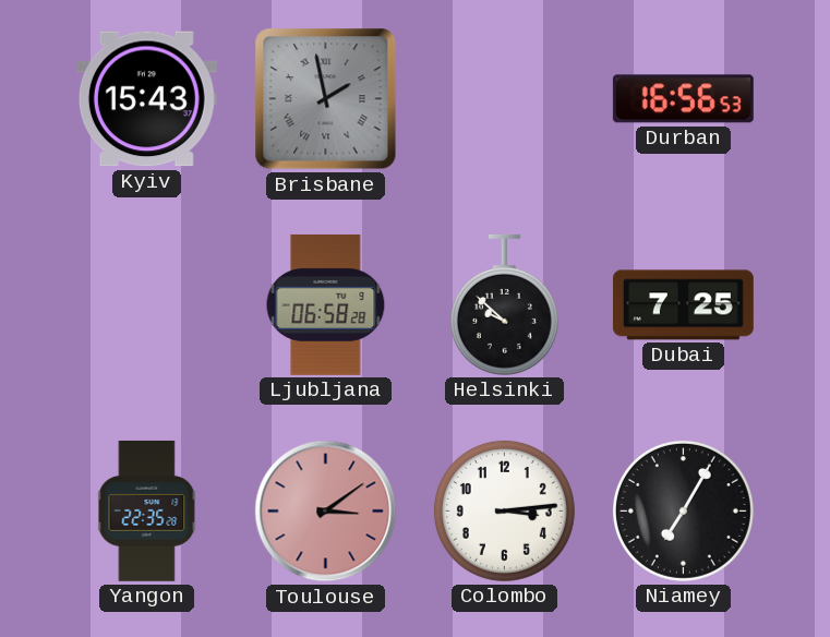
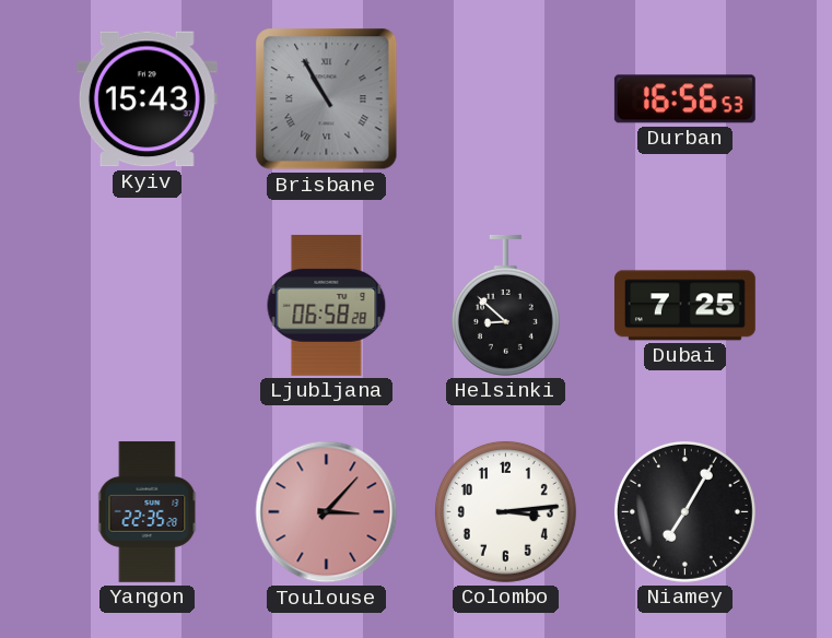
Brisbane: 1:58 -> 10:55 (327, 99)
Helsinki: 9:52 -> 8:52 (505, 305)
Toulouse: 3:09 -> 3:07 (327, 512)
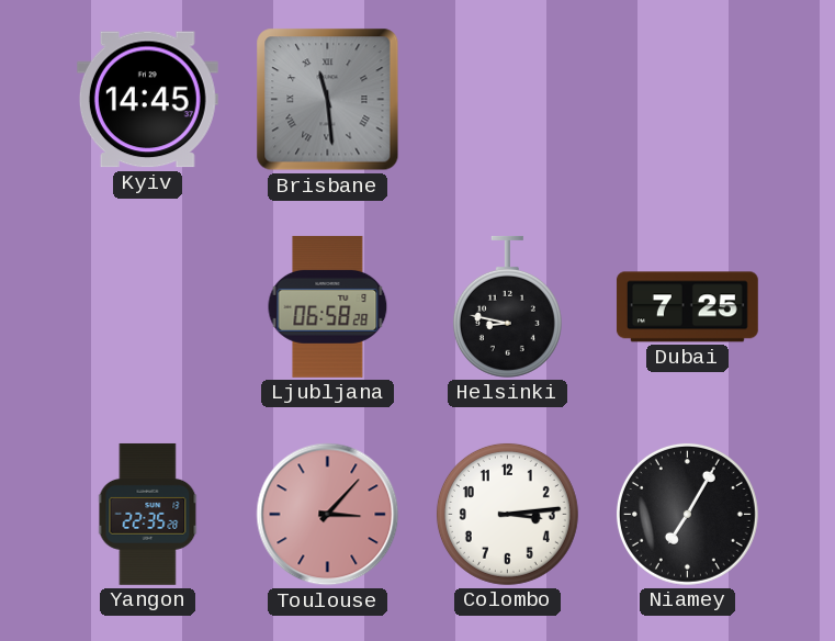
Kyiv: 15:43 -> 14:45 (147, 100)
Brisbane: 10:55 -> 11:29 (328, 100)
Durban: 16:56 -> none (684, 99)
Helsinki: 8:52 -> 8:47 (507, 306)
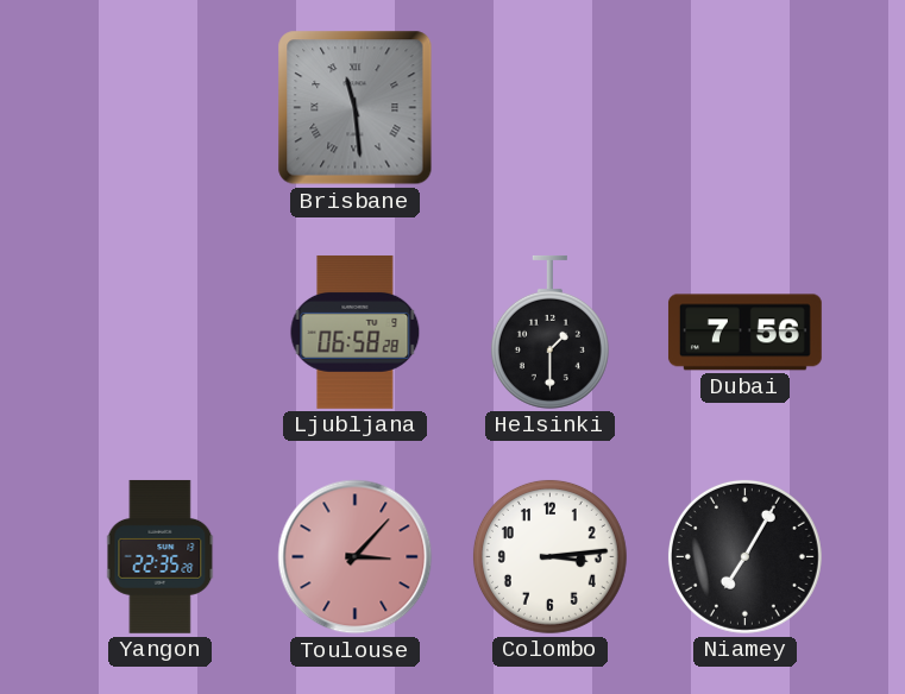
Kyiv: 14:45 -> none (147, 100)
Helsinki: 8:47 -> 1:30 (549, 332)
Dubai: 7:25 -> 7:56 (744, 333)
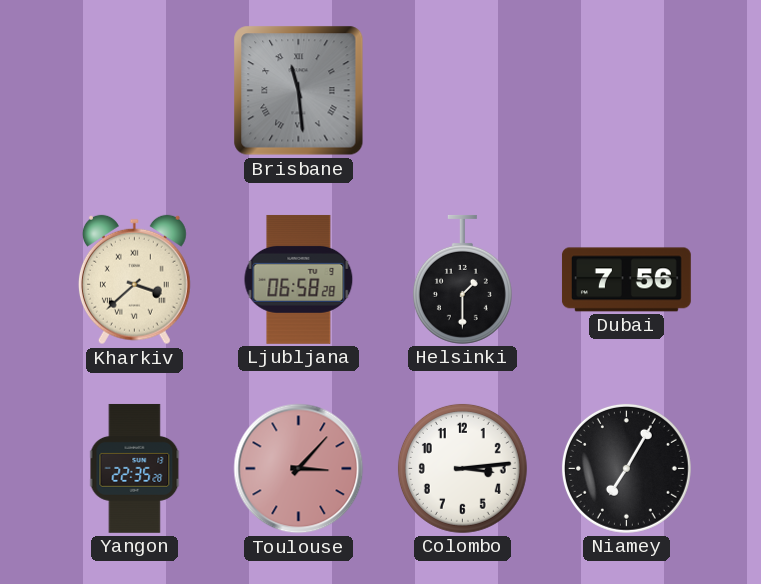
Kharkiv: none -> 3:38 (134, 280)
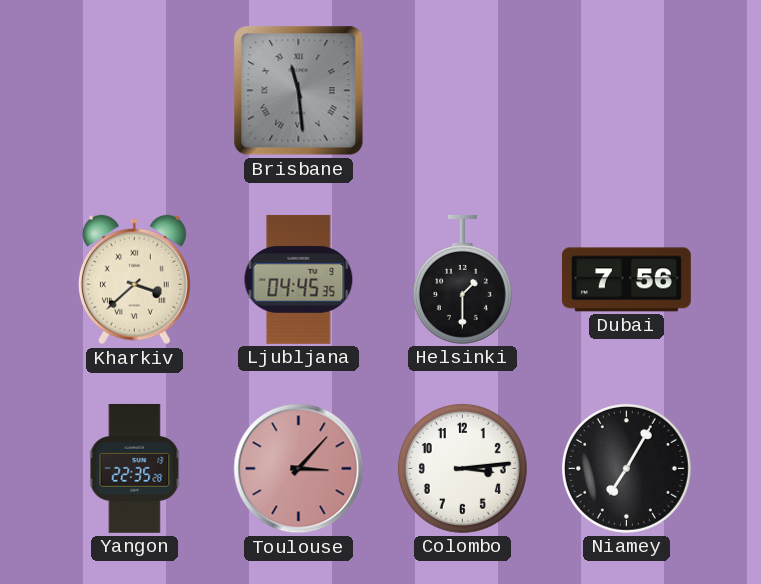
Ljubljana: 06:58 -> 04:45 (299, 279)
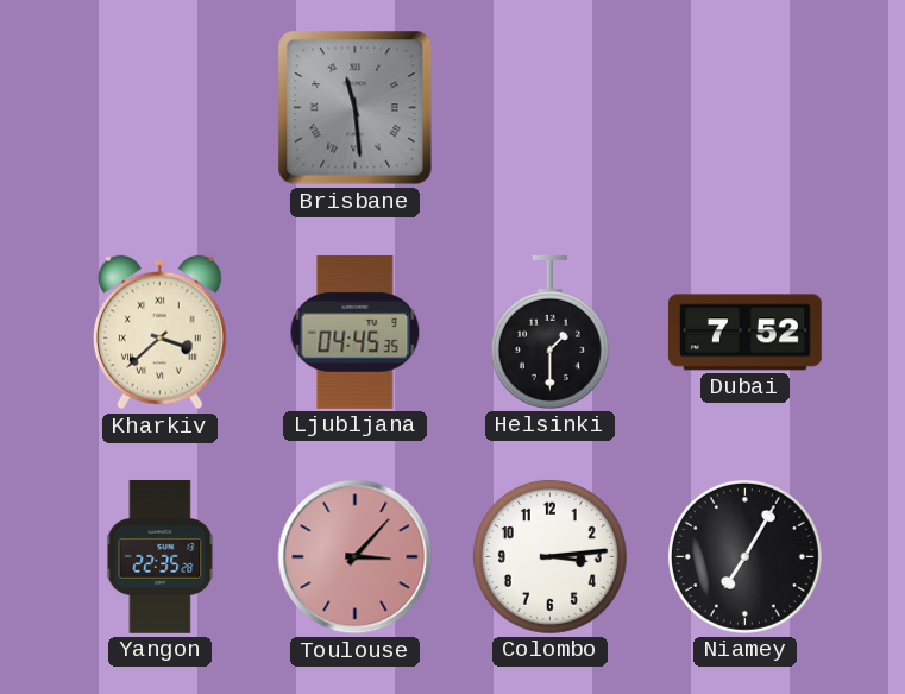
Dubai: 7:56 -> 7:52 (744, 333)
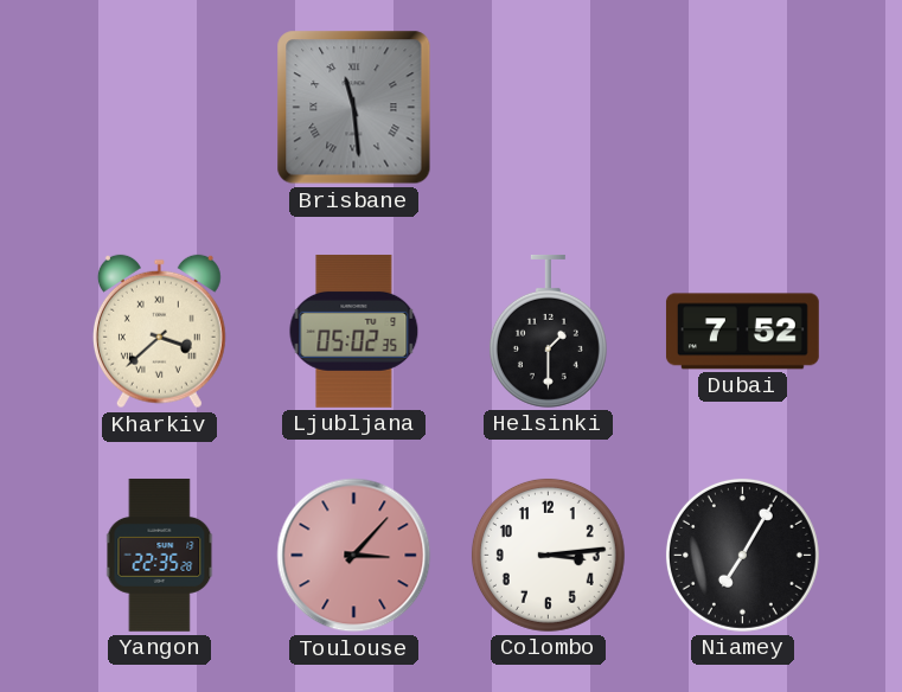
Ljubljana: 04:45 -> 05:02 (354, 331)
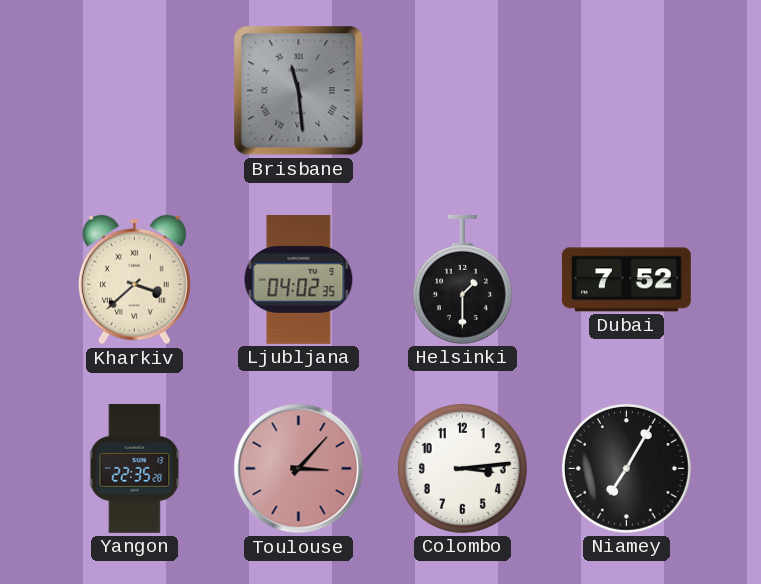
Ljubljana: 05:02 -> 04:02 (299, 279)
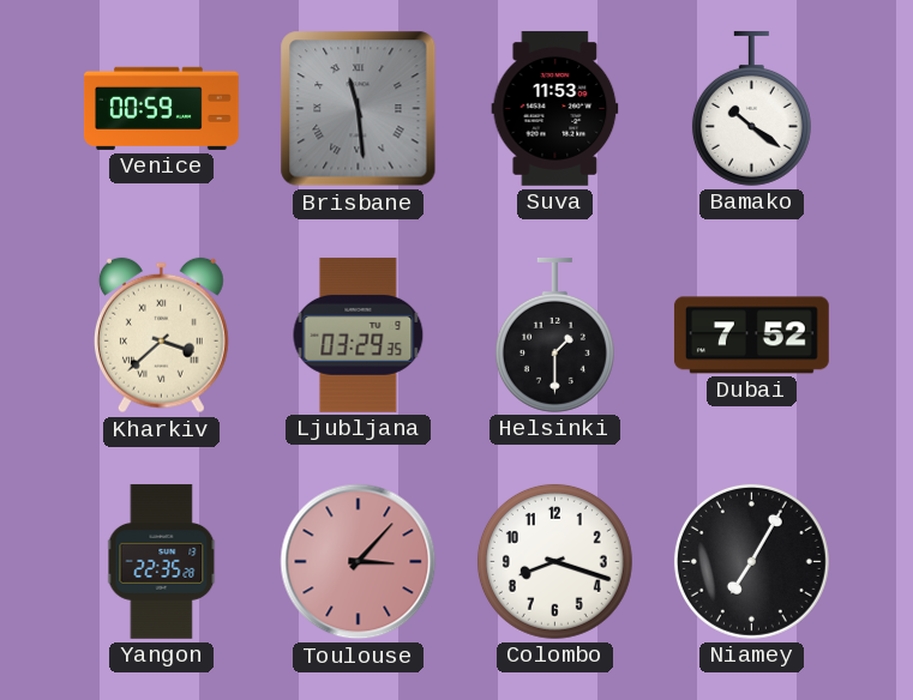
Venice: none -> 00:59 (161, 108)
Suva: none -> 11:53 (555, 108)
Bamako: none -> 10:21 (751, 108)
Ljubljana: 04:02 -> 03:29 (359, 334)
Colombo: 3:14 -> 8:18 (554, 561)
